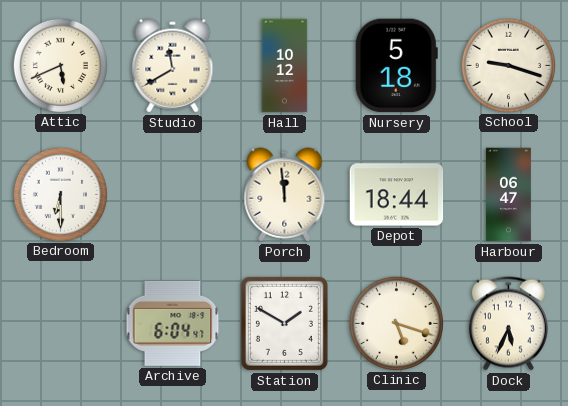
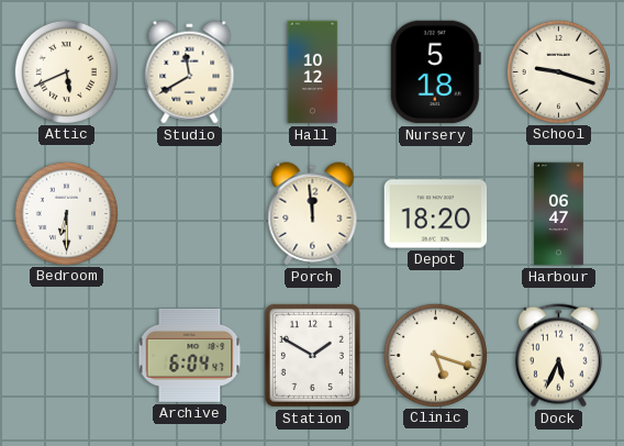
Depot: 18:44 -> 18:20 (436, 214)
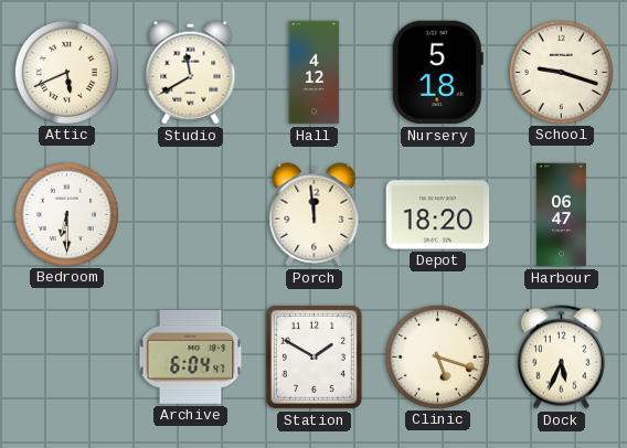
Hall: 10:12 -> 4:12 (315, 73)
